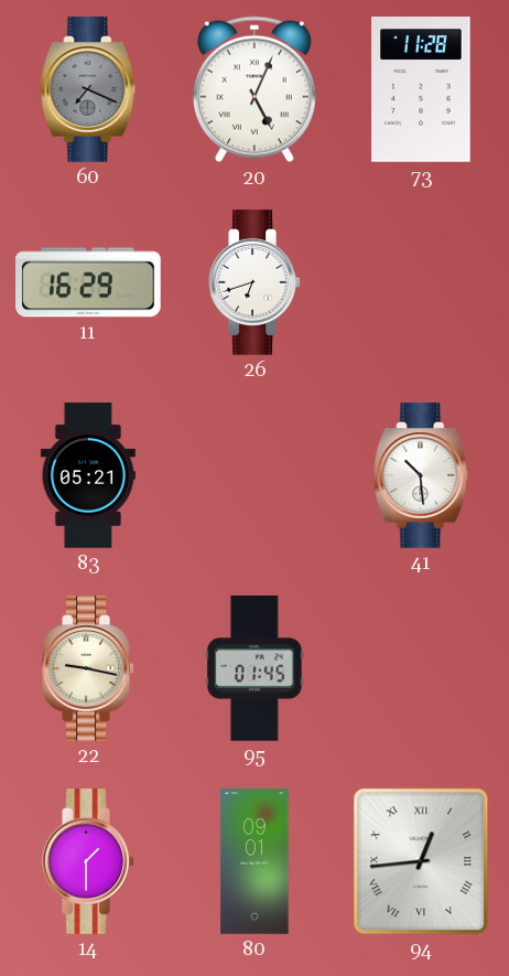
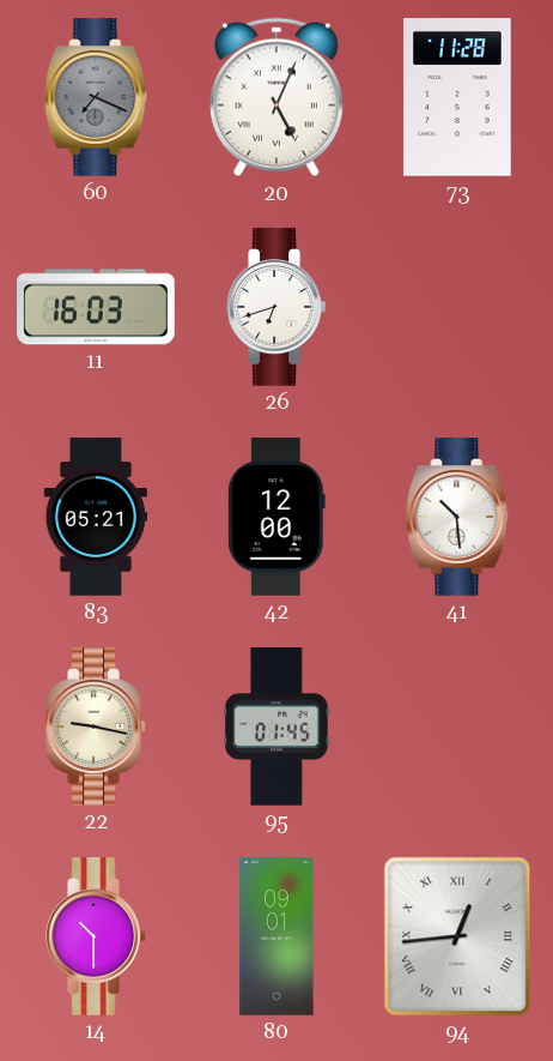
11: 16:29 -> 16:03 (96, 307)
42: none -> 12:00 (276, 517)
14: 1:30 -> 10:30 (96, 936)
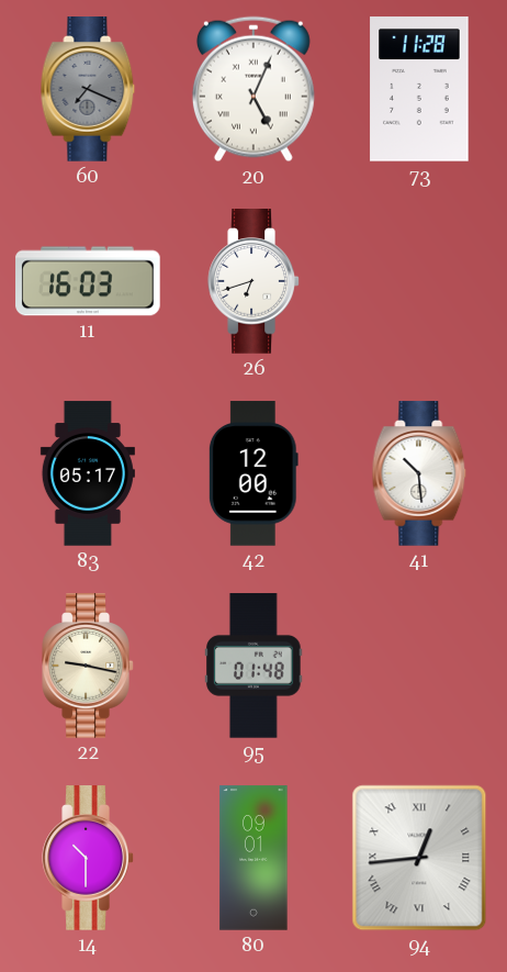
83: 05:21 -> 05:17 (88, 473)
95: 01:45 -> 01:48 (253, 666)
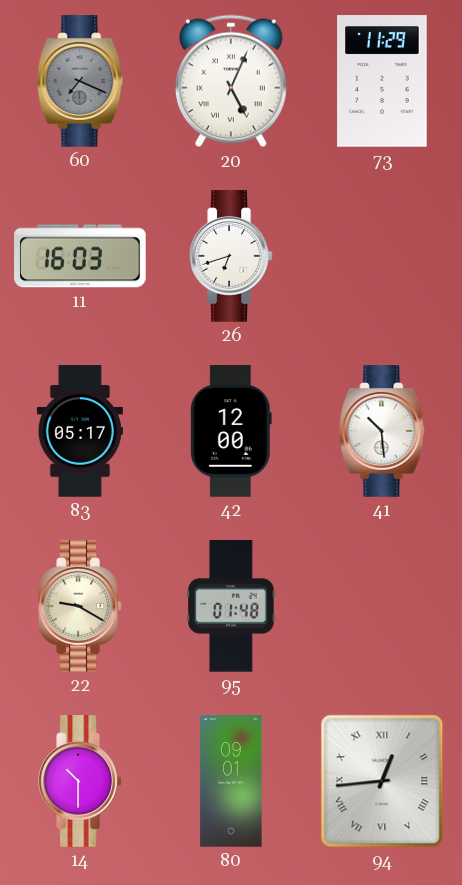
73: 11:28 -> 11:29 (382, 81)
22: 9:17 -> 9:20 (80, 606)
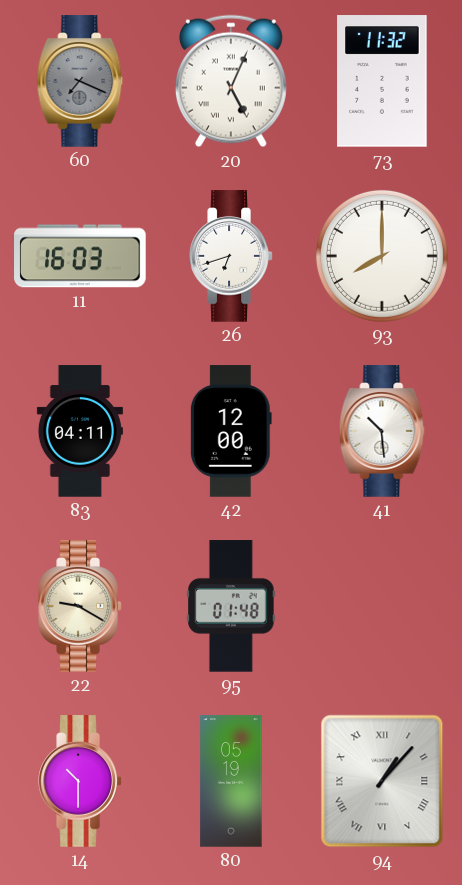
73: 11:29 -> 11:32 (382, 81)
93: none -> 8:00 (382, 256)
83: 05:17 -> 04:11 (80, 431)
80: 09:01 -> 05:19 (231, 781)
94: 12:44 -> 1:07 (382, 781)
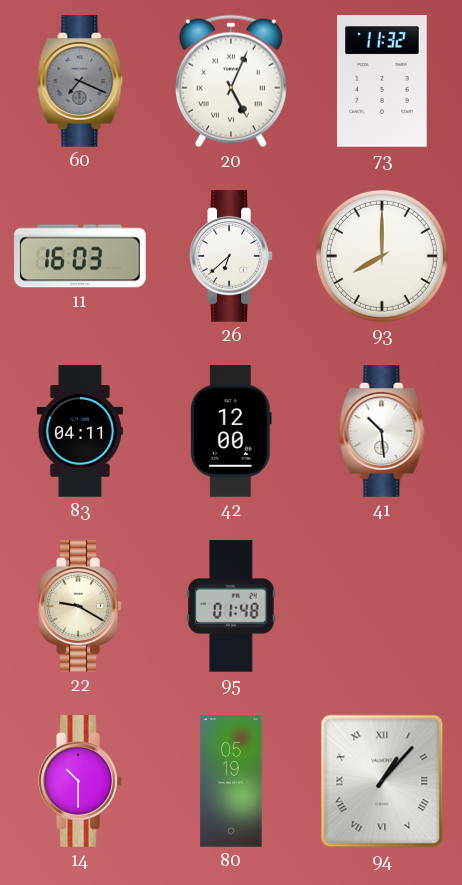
26: 6:42 -> 6:38 (231, 256)
